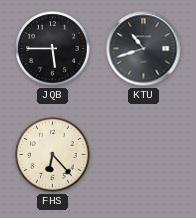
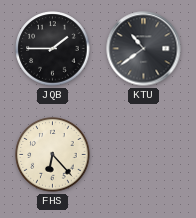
JQB: 5:45 -> 1:45 (53, 49)
KTU: 10:42 -> 10:39 (144, 49)
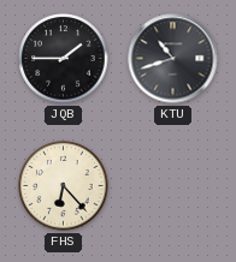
KTU: 10:39 -> 10:42 (173, 59)
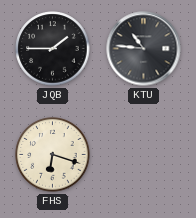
KTU: 10:42 -> 10:46 (144, 49)
FHS: 6:23 -> 6:18 (53, 155)
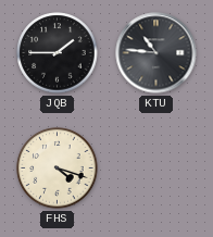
FHS: 6:18 -> 4:18 (58, 169)
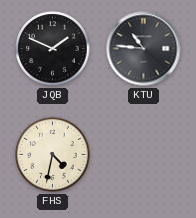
JQB: 1:45 -> 1:49 (53, 49)
FHS: 4:18 -> 4:32 (53, 155)
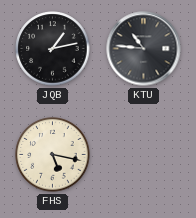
JQB: 1:49 -> 1:13 (53, 49)
FHS: 4:32 -> 5:17 (53, 155)
